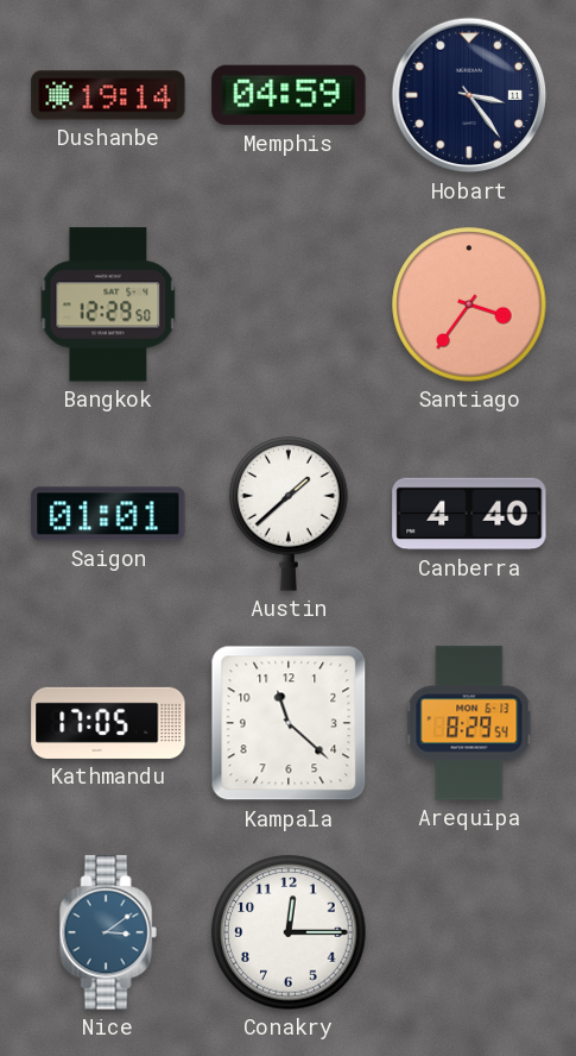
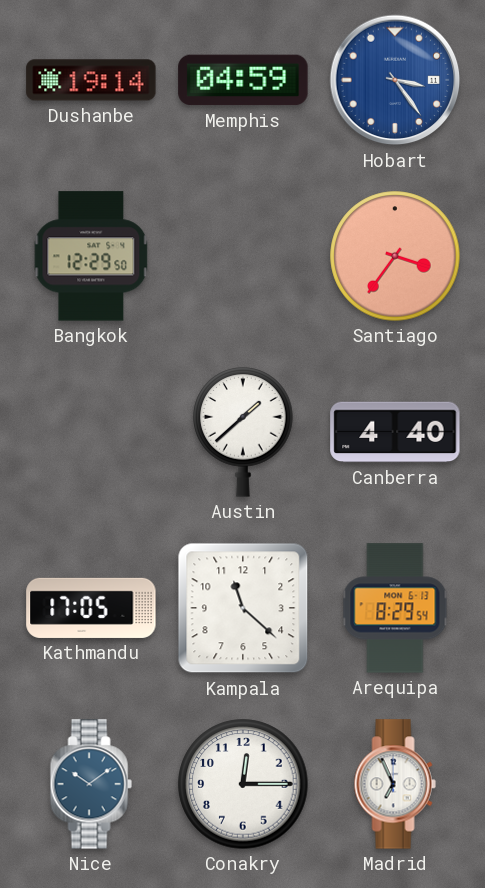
Hobart dial: navy -> blue (395, 80)
Saigon: 01:01 -> none (108, 514)
Nice: 3:09 -> 10:09 (91, 784)
Madrid: none -> 6:56 (395, 784)
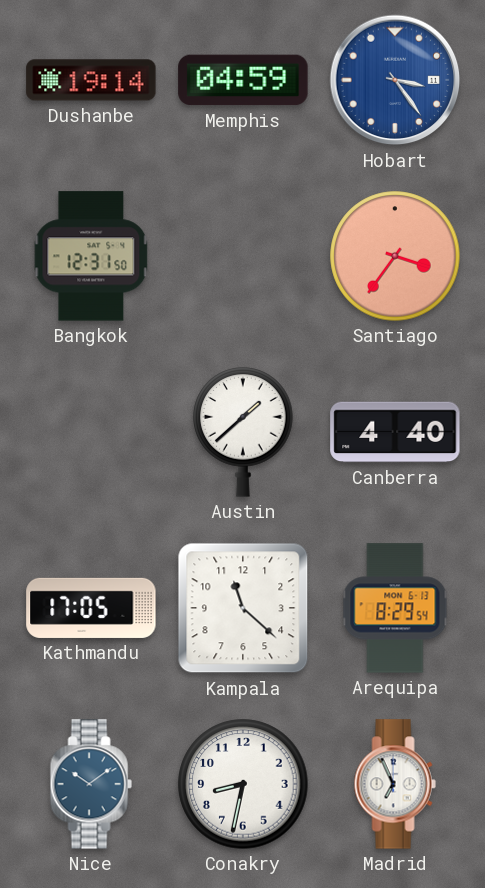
Bangkok: 12:29 -> 12:31 (91, 256)
Conakry: 12:15 -> 8:32 (243, 784)
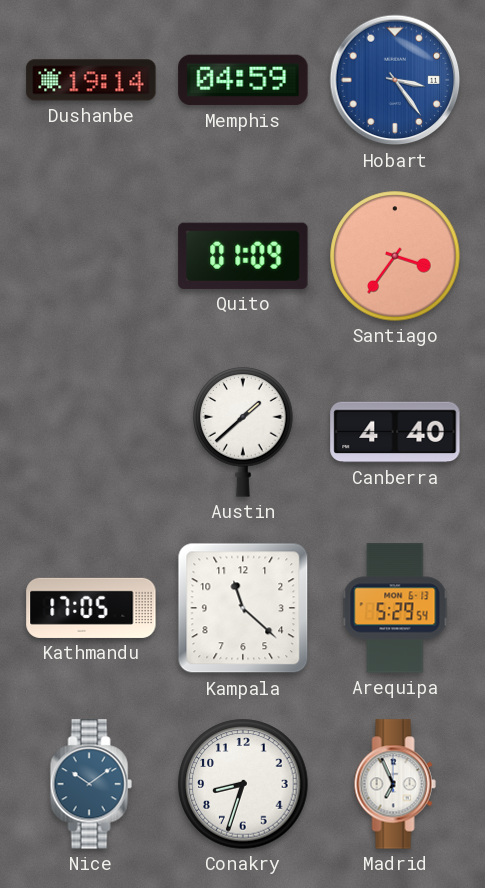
Bangkok: 12:31 -> none (91, 256)
Quito: none -> 01:09 (243, 256)
Arequipa: 8:29 -> 5:29 (395, 608)
Conakry: 8:32 -> 8:33 (243, 784)
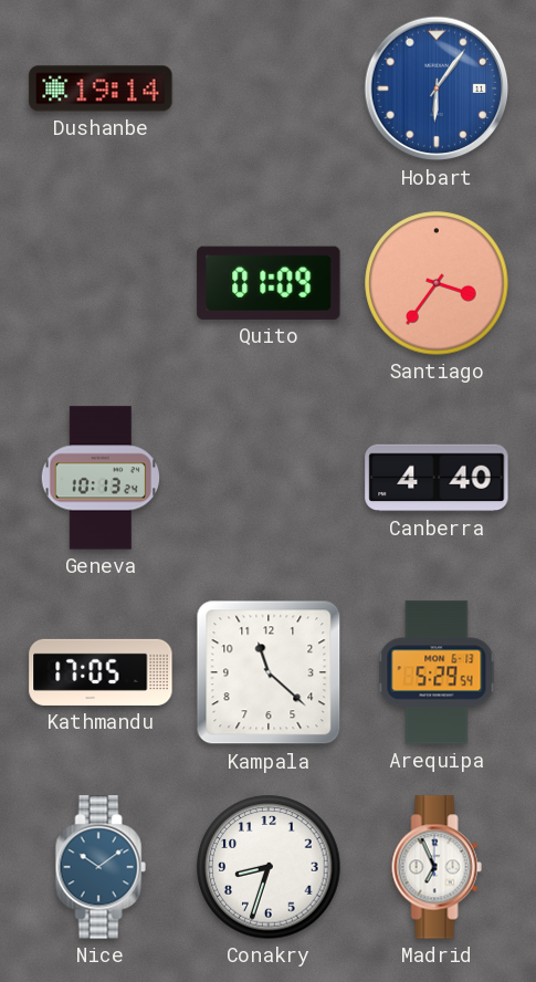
Memphis: 04:59 -> none (243, 80)
Hobart: 3:24 -> 6:06 (437, 88)
Geneva: none -> 10:13 (99, 478)
Austin: 1:38 -> none (243, 432)
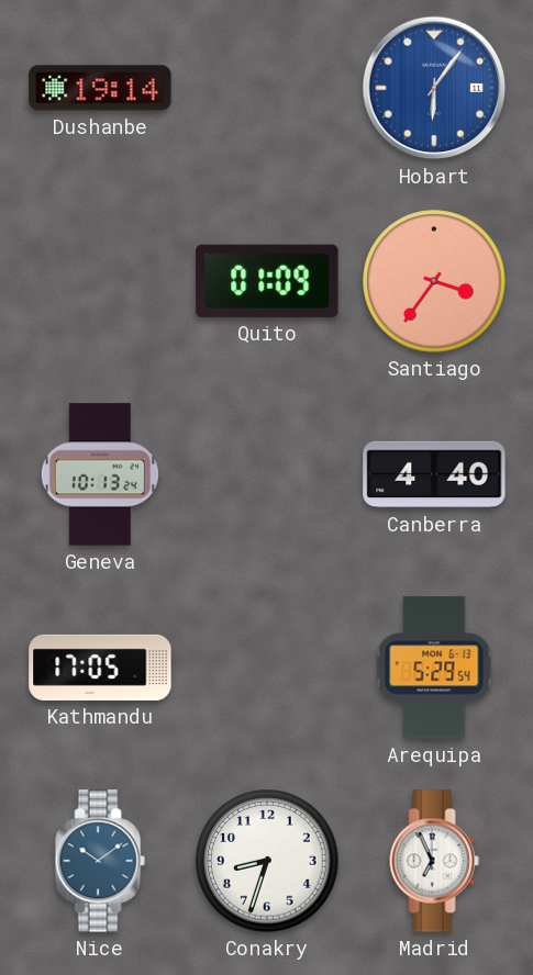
Kampala: 11:22 -> none (269, 672)
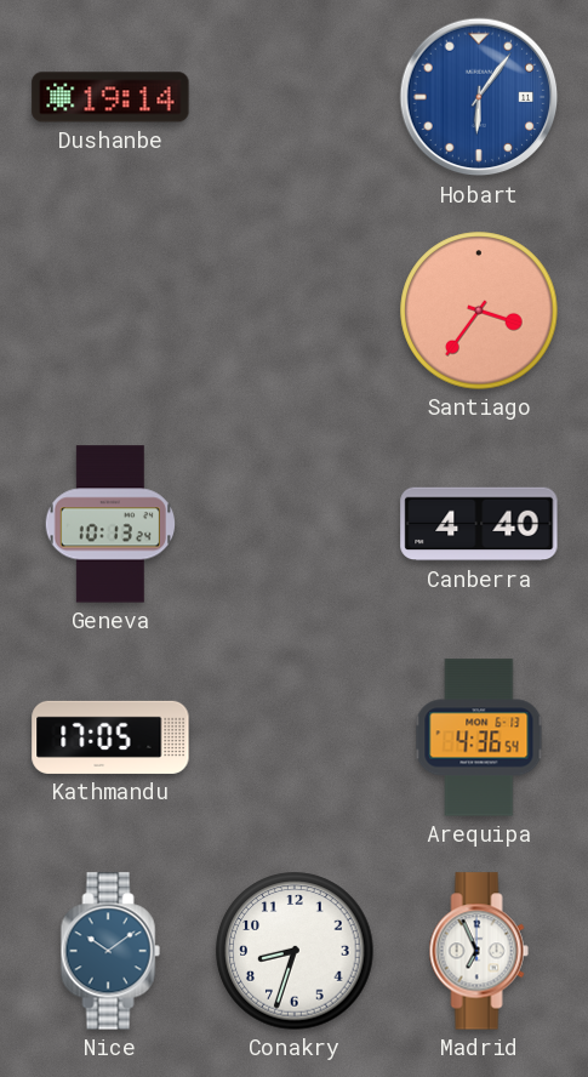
Quito: 01:09 -> none (267, 281)
Arequipa: 5:29 -> 4:36 (479, 737)
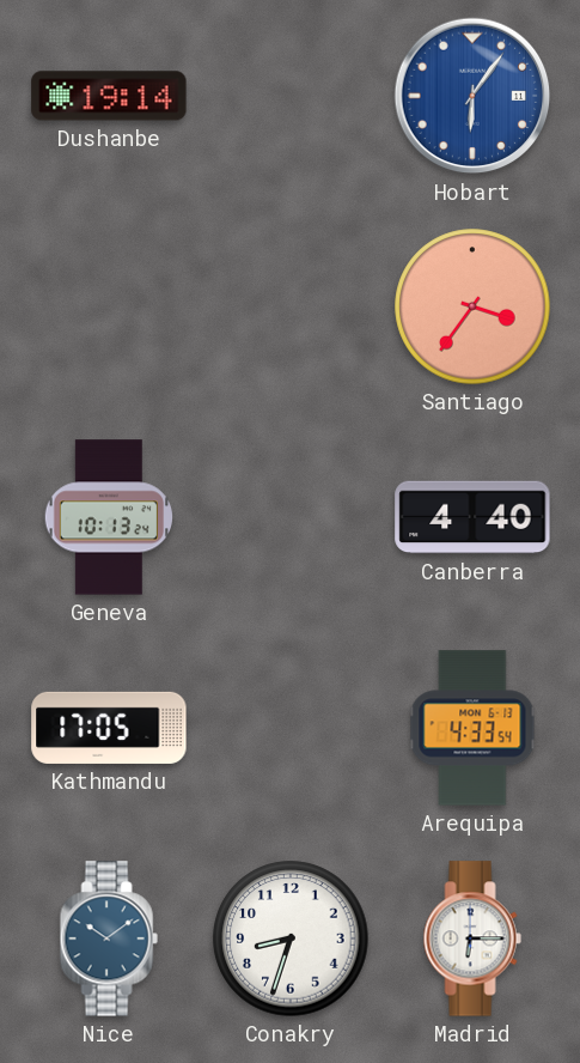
Arequipa: 4:36 -> 4:33 (472, 728)
Madrid: 6:56 -> 6:15 (472, 939)
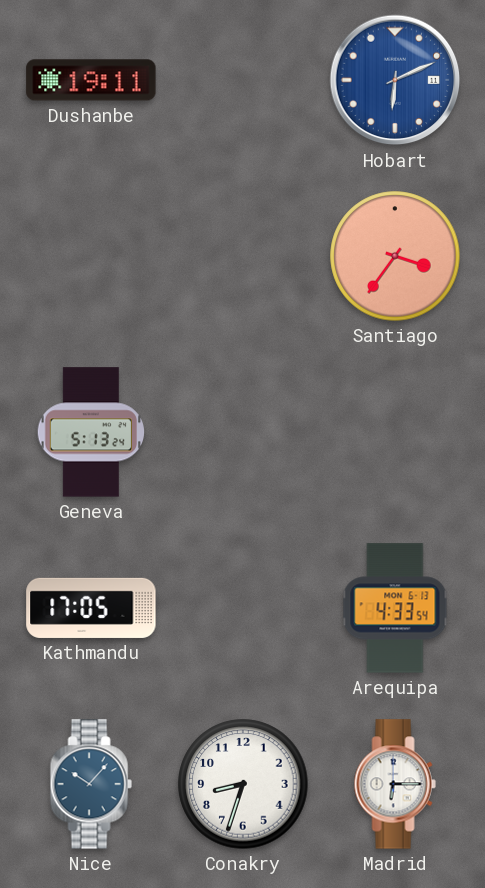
Dushanbe: 19:14 -> 19:11 (91, 80)
Hobart: 6:06 -> 6:11 (395, 80)
Geneva: 10:13 -> 5:13 (90, 432)
Canberra: 4:40 -> none (472, 517)
Nice: 10:09 -> 10:07 (91, 784)
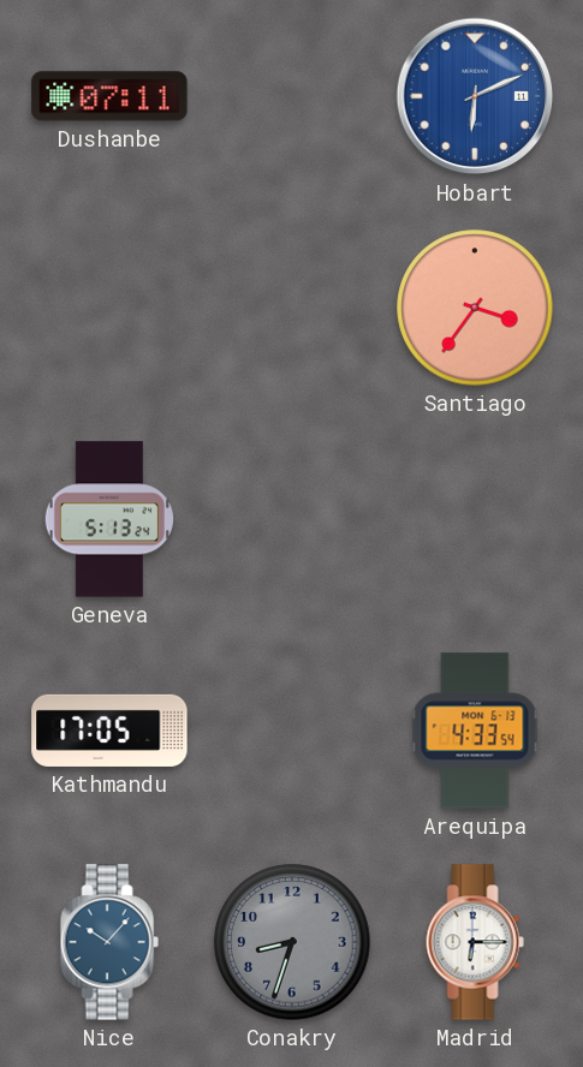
Dushanbe: 19:11 -> 07:11 (109, 96)
Conakry dial: white -> grey (292, 942)
